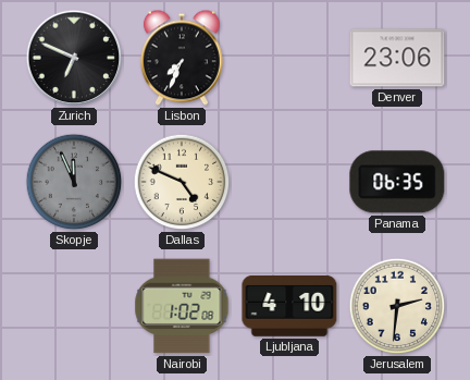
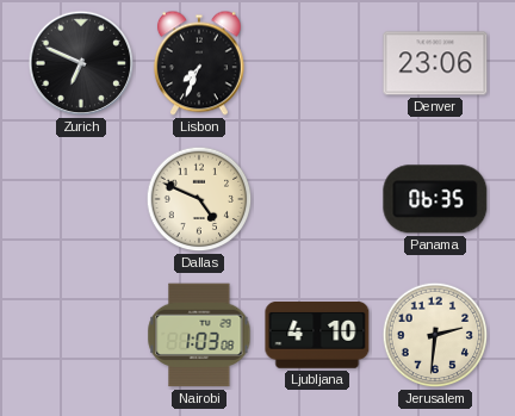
Skopje: 11:56 -> none (74, 182)
Nairobi: 1:02 -> 1:03 (199, 335)
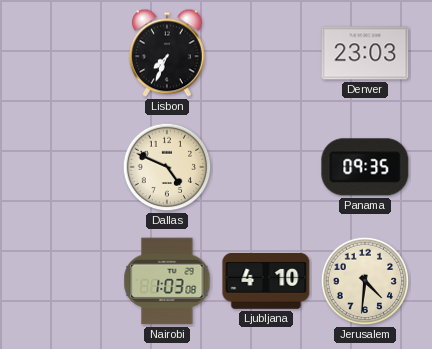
Zurich: 6:49 -> none (81, 63)
Denver: 23:06 -> 23:03 (365, 53)
Panama: 06:35 -> 09:35 (365, 167)
Jerusalem: 2:31 -> 4:31 (365, 281)
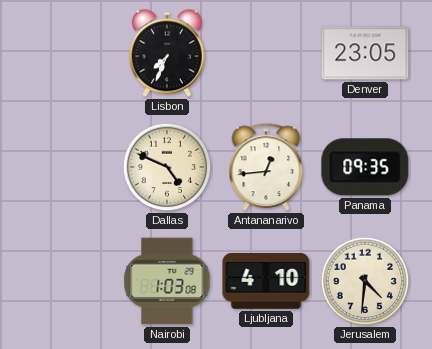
Denver: 23:03 -> 23:05 (365, 53)
Antananarivo: none -> 12:44 (266, 168)
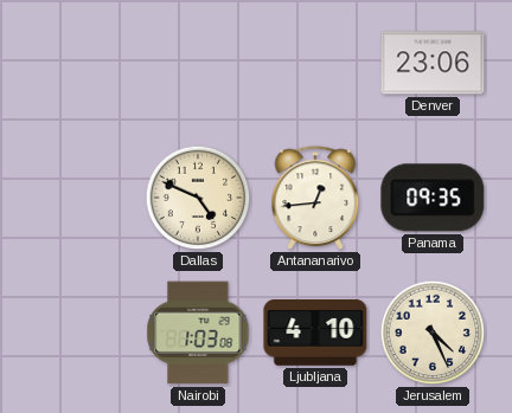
Lisbon: 7:34 -> none (167, 53)
Denver: 23:05 -> 23:06 (433, 63)
Jerusalem: 4:31 -> 4:26 (433, 333)
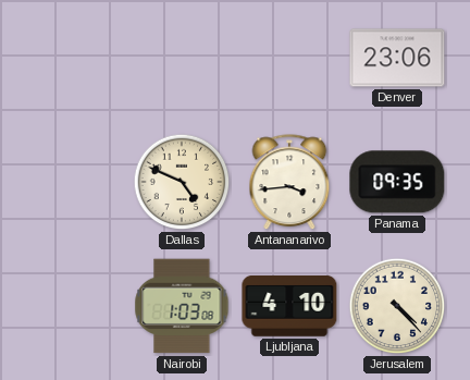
Antananarivo: 12:44 -> 3:44 (289, 183)
Jerusalem: 4:26 -> 4:23 (397, 306)
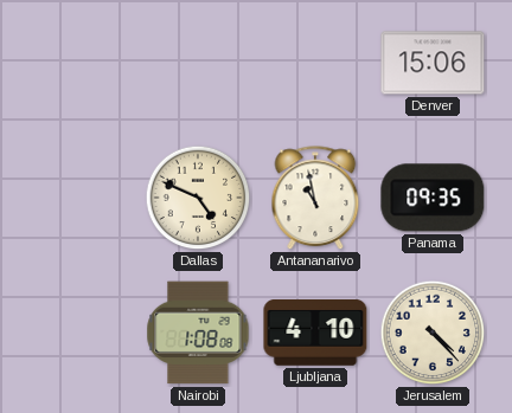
Denver: 23:06 -> 15:06 (433, 63)
Antananarivo: 3:44 -> 10:58 (315, 199)
Nairobi: 1:03 -> 1:08 (198, 333)
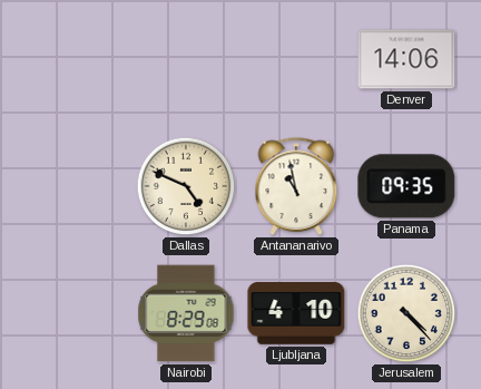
Denver: 15:06 -> 14:06 (406, 59)
Nairobi: 1:08 -> 8:29 (186, 313)
